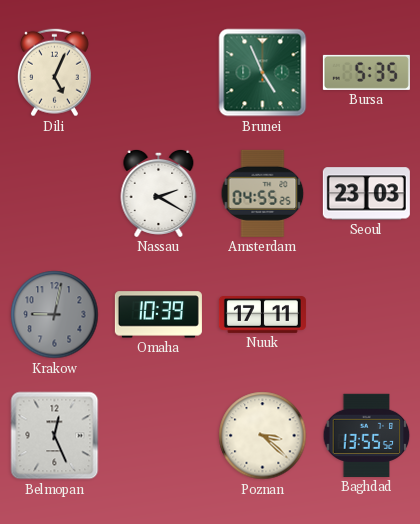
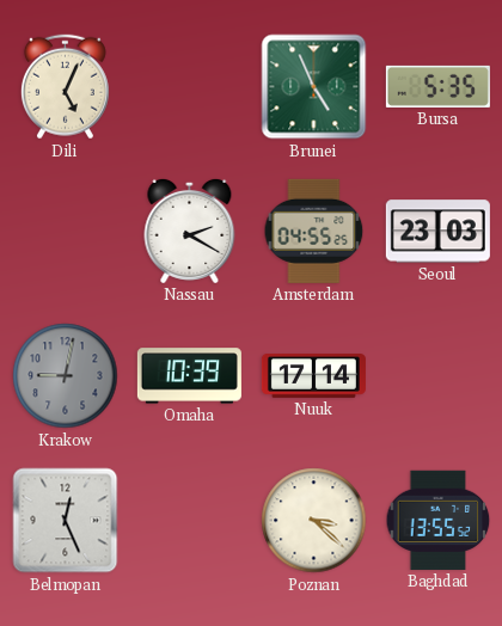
Nuuk: 17:11 -> 17:14 (313, 376)
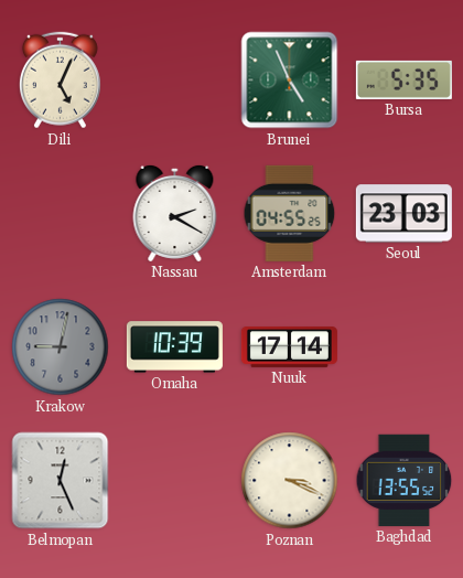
Poznan: 3:22 -> 3:19 (290, 481)
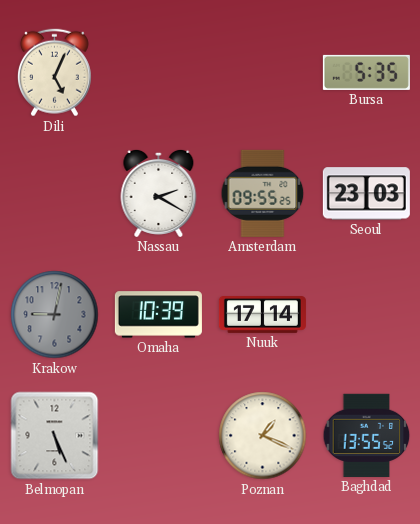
Brunei: 4:56 -> none (290, 81)
Amsterdam: 04:55 -> 09:55 (263, 193)
Belmopan: 12:26 -> 5:26 (55, 436)
Poznan: 3:19 -> 1:19 (263, 436)
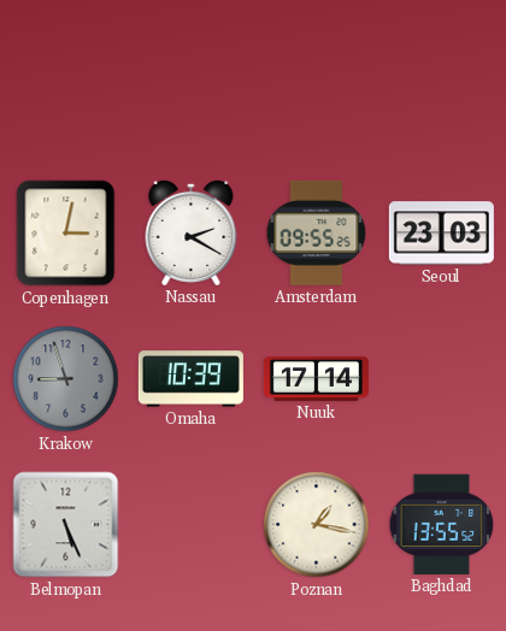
Dili: 5:04 -> none (54, 73)
Bursa: 5:35 -> none (366, 72)
Copenhagen: none -> 3:02 (66, 234)
Krakow: 9:02 -> 8:57 (66, 379)
Poznan: 1:19 -> 1:17 (317, 525)
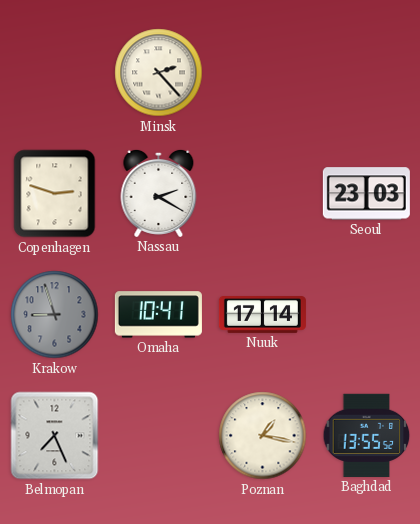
Minsk: none -> 2:23 (159, 73)
Copenhagen: 3:02 -> 2:48 (55, 194)
Amsterdam: 09:55 -> none (317, 232)
Omaha: 10:39 -> 10:41 (158, 315)
Belmopan: 5:26 -> 7:26 (55, 436)
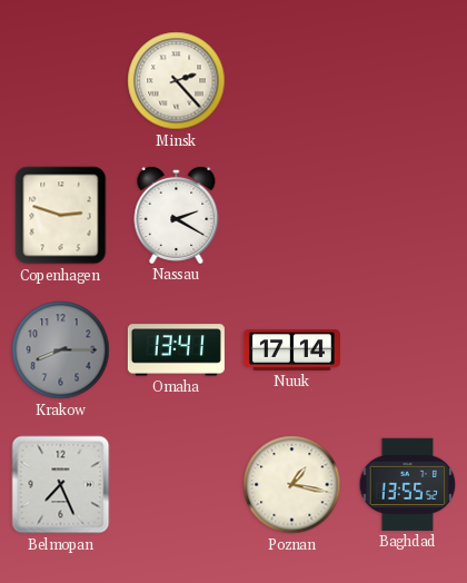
Seoul: 23:03 -> none (366, 194)
Krakow: 8:57 -> 8:15 (61, 350)
Omaha: 10:41 -> 13:41 (176, 350)
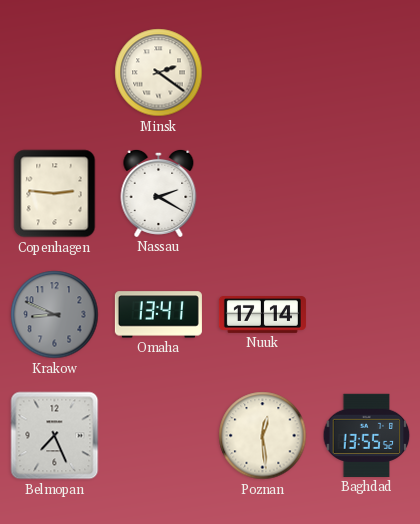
Minsk: 2:23 -> 2:21 (159, 73)
Copenhagen: 2:48 -> 2:46 (55, 194)
Krakow: 8:15 -> 8:49 (55, 315)
Poznan: 1:17 -> 12:29 (263, 436)
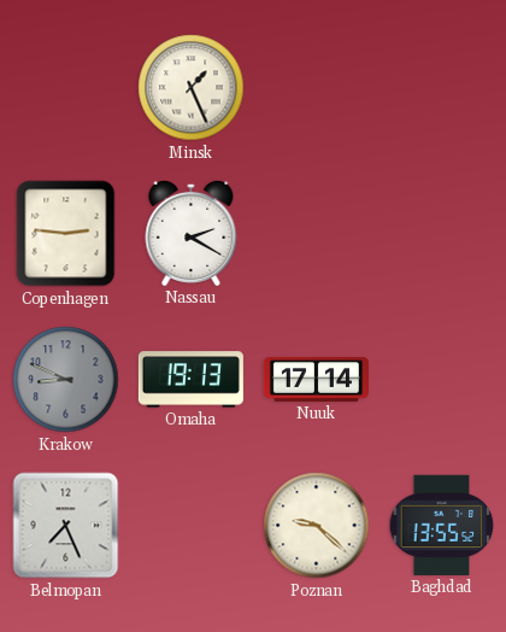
Minsk: 2:21 -> 1:26 (192, 88)
Omaha: 13:41 -> 19:13 (190, 380)
Poznan: 12:29 -> 9:22 (317, 526)
